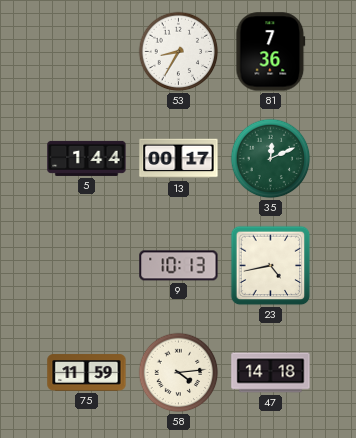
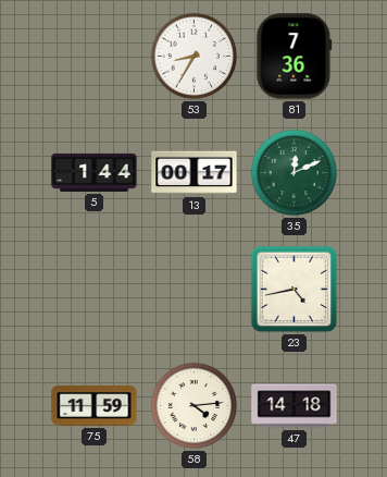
9: 10:13 -> none (179, 266)
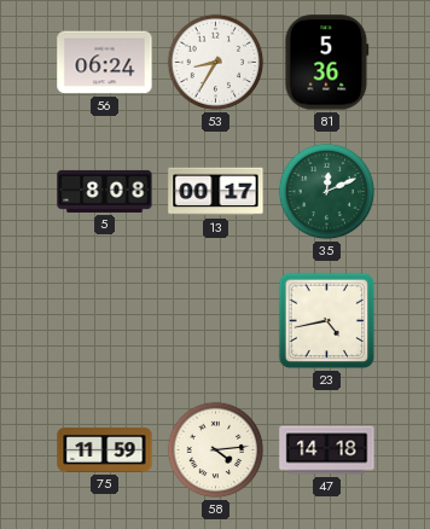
56: none -> 06:24 (105, 63)
81: 7:36 -> 5:36 (327, 63)
5: 1:44 -> 8:08 (105, 191)
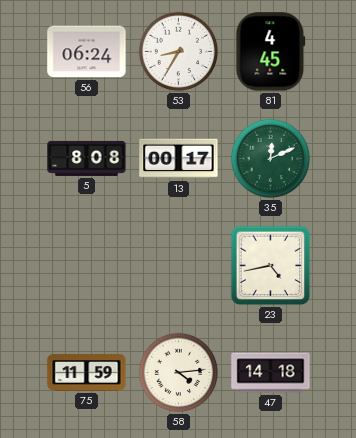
81: 5:36 -> 4:45 (271, 52)
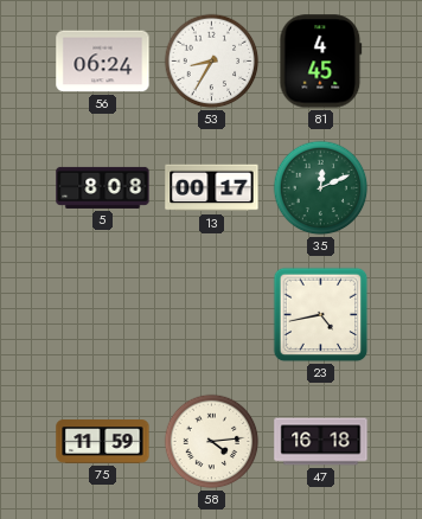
47: 14:18 -> 16:18 (321, 442)
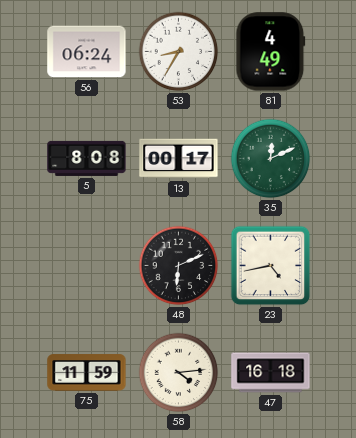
81: 4:45 -> 4:49 (271, 52)
48: none -> 6:11 (179, 266)
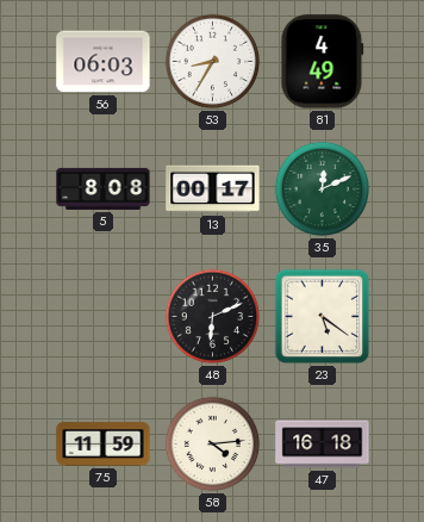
56: 06:24 -> 06:03 (104, 62)
23: 4:43 -> 5:21 (323, 317)
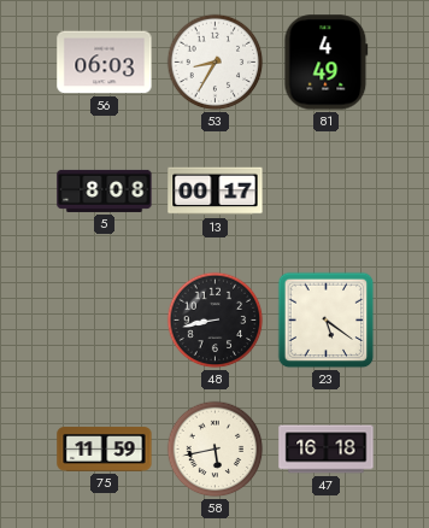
35: 12:11 -> none (323, 189)
48: 6:11 -> 8:43 (216, 321)
58: 4:14 -> 5:43 (216, 450)
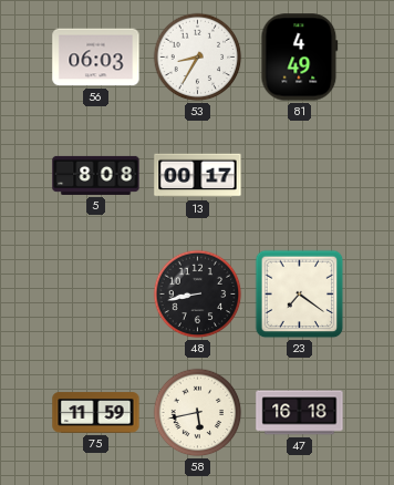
23: 5:21 -> 7:21 (300, 295)
